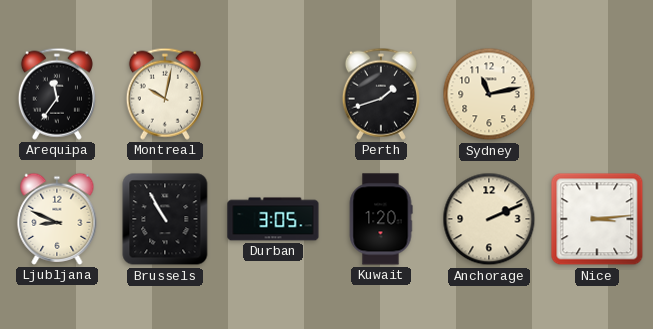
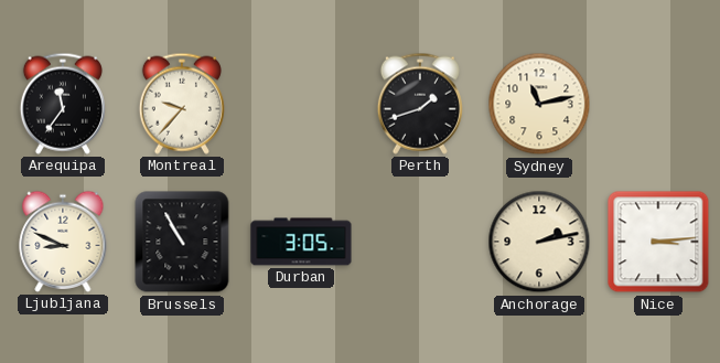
Montreal: 10:02 -> 9:37 (182, 104)
Kuwait: 1:20 -> none (381, 219)
Anchorage: 2:11 -> 2:13 (539, 242)
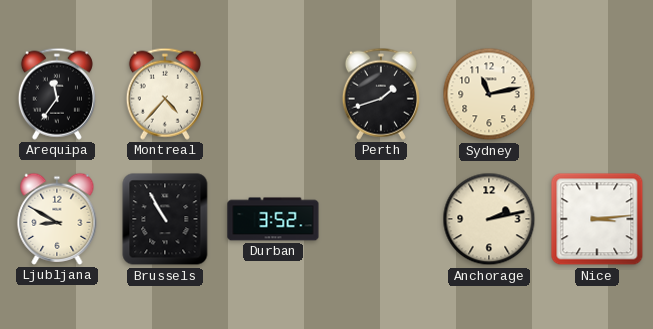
Montreal: 9:37 -> 4:37 (165, 94)
Ljubljana: 8:49 -> 8:50 (57, 219)
Durban: 3:05 -> 3:52 (273, 219)
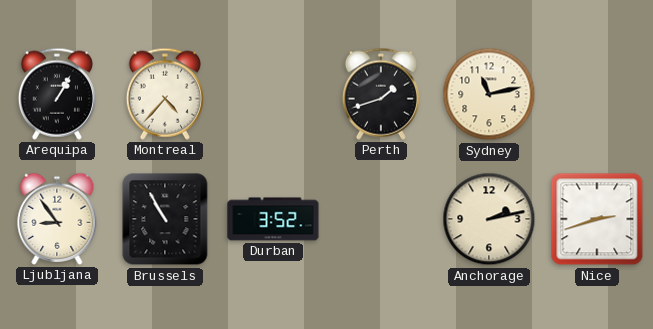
Arequipa: 11:36 -> 1:05 (57, 94)
Ljubljana: 8:50 -> 8:54 (57, 219)
Nice: 3:14 -> 2:42 (597, 219)
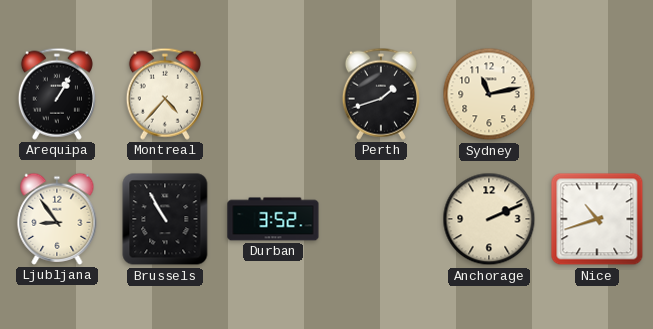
Anchorage: 2:13 -> 2:11 (489, 219)
Nice: 2:42 -> 10:42 (597, 219)
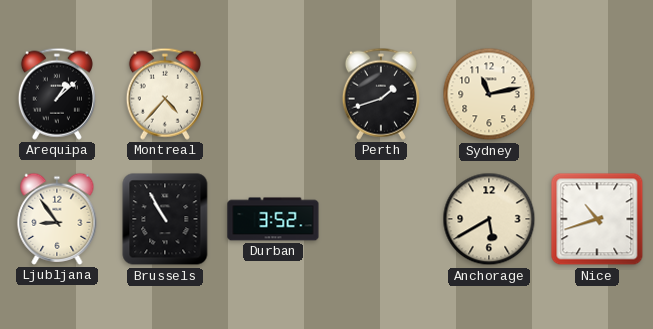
Arequipa: 1:05 -> 1:08 (57, 94)
Anchorage: 2:11 -> 5:40 (489, 219)
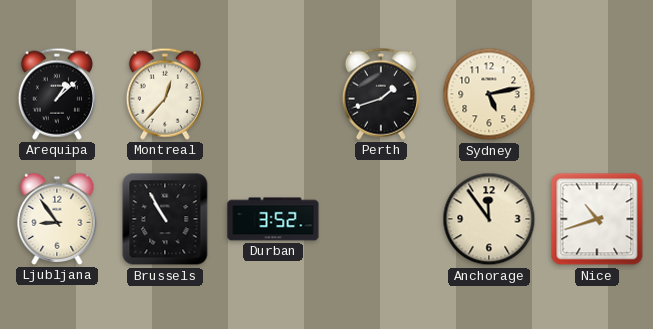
Montreal: 4:37 -> 12:37 (165, 94)
Sydney: 11:13 -> 5:13 (489, 94)
Anchorage: 5:40 -> 11:54 (489, 219)
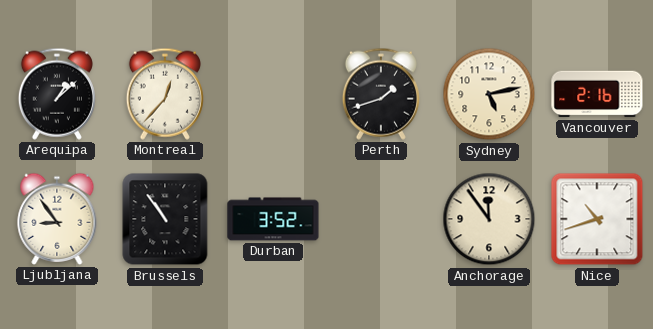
Vancouver: none -> 2:16 (597, 94)
Brussels: 10:55 -> 10:54 (165, 219)
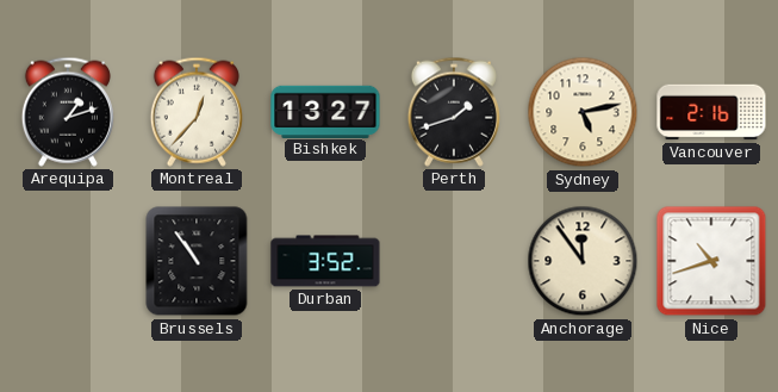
Arequipa: 1:08 -> 1:12 (68, 112)
Bishkek: none -> 13:27 (325, 111)
Ljubljana: 8:54 -> none (57, 219)
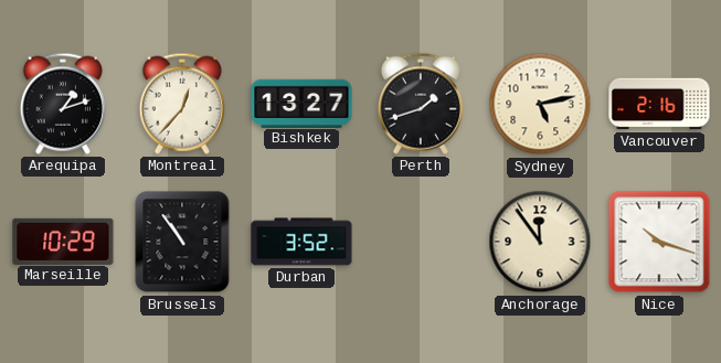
Marseille: none -> 10:29 (63, 241)
Nice: 10:42 -> 10:18 (659, 242)
